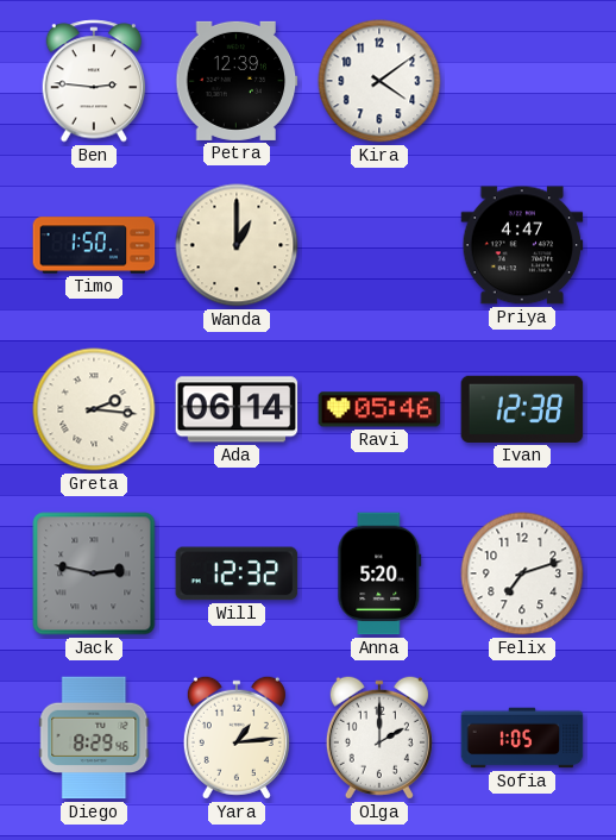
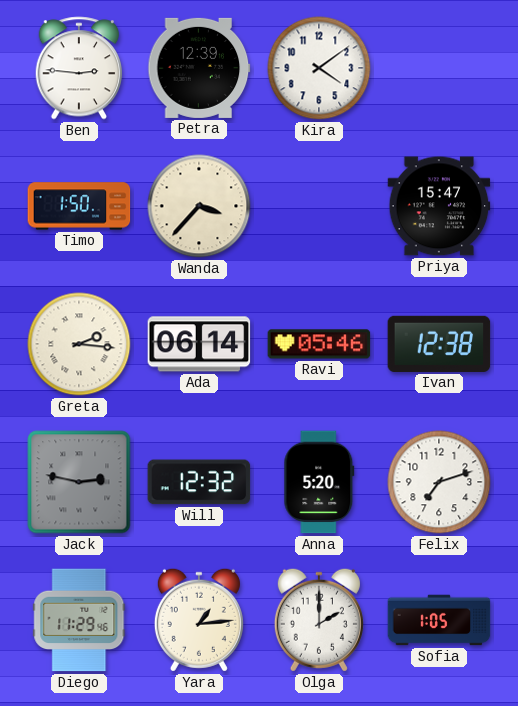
Wanda: 1:00 -> 3:37 (199, 206)
Priya: 4:47 -> 15:47 (439, 206)
Diego: 8:29 -> 11:29 (79, 620)
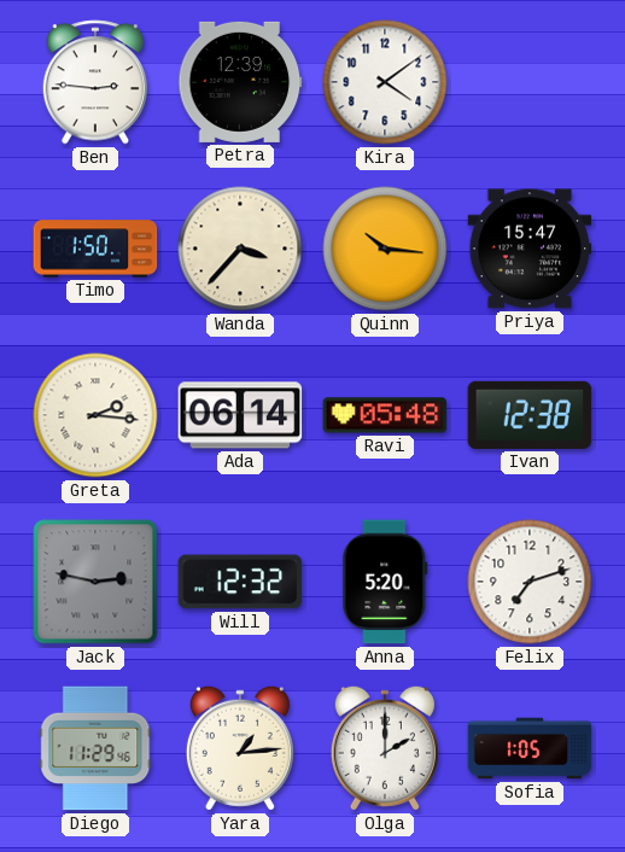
Quinn: none -> 10:16 (385, 249)
Ravi: 05:46 -> 05:48 (385, 415)
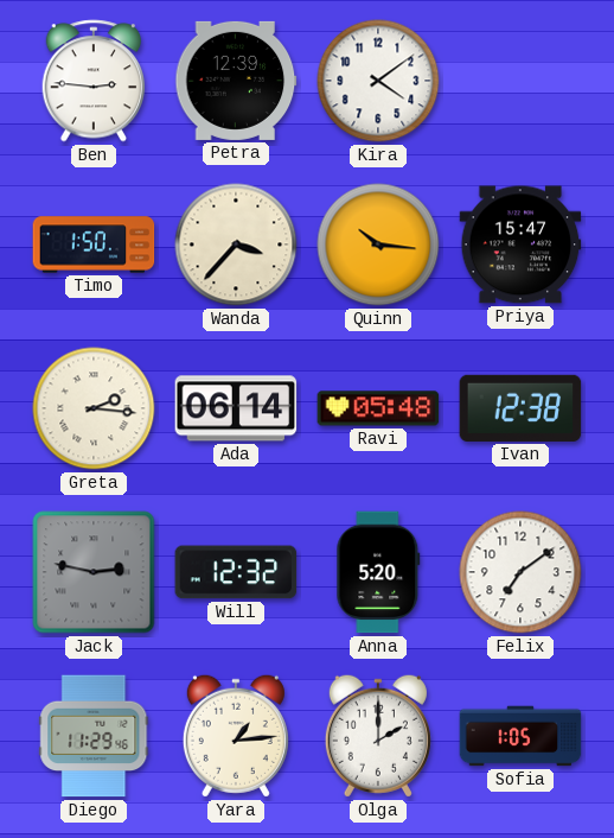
Felix: 7:12 -> 7:09 (520, 572)
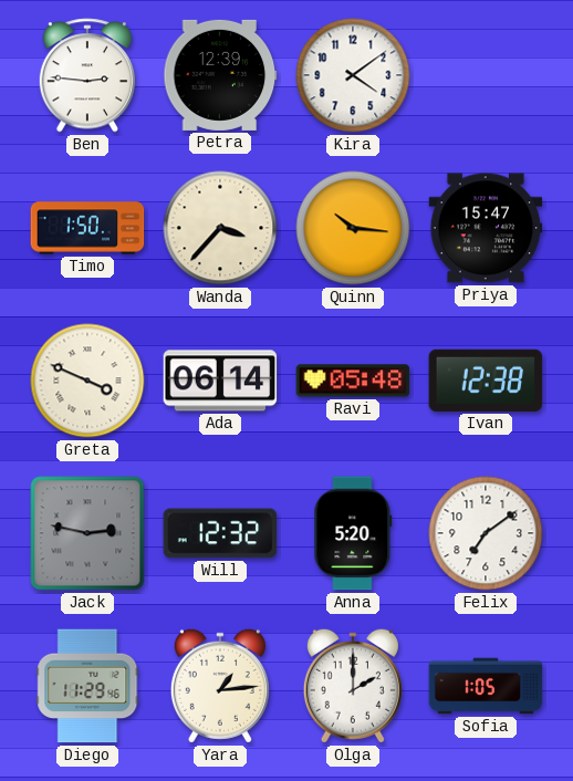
Greta: 2:16 -> 3:49 (87, 381)
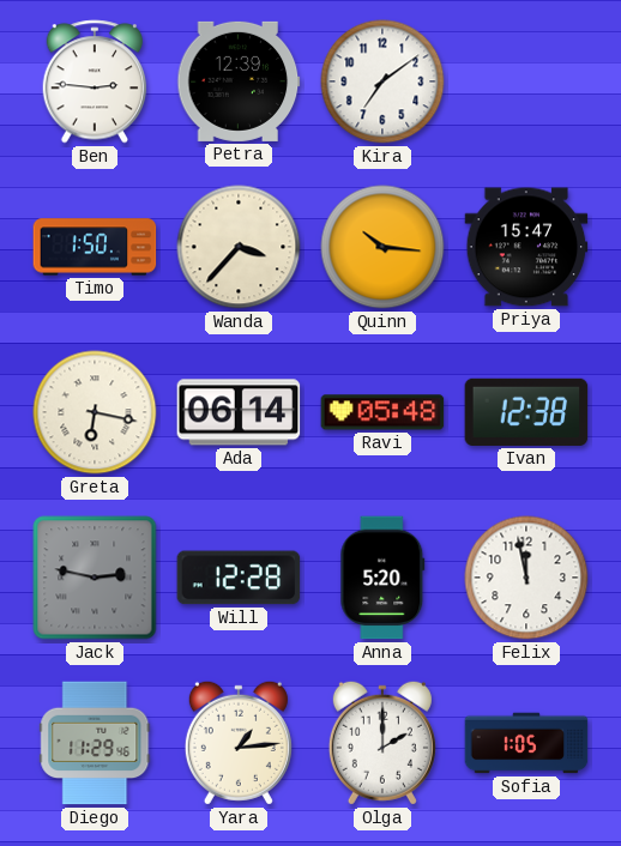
Kira: 4:09 -> 7:09 (382, 81)
Greta: 3:49 -> 6:17 (95, 412)
Will: 12:32 -> 12:28 (239, 578)
Felix: 7:09 -> 11:58 (526, 578)
